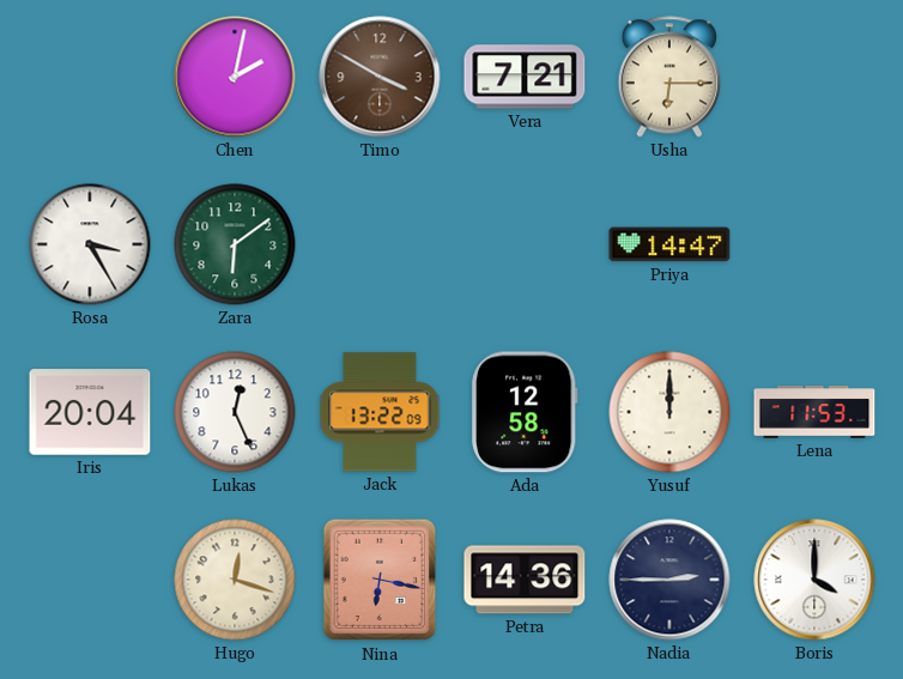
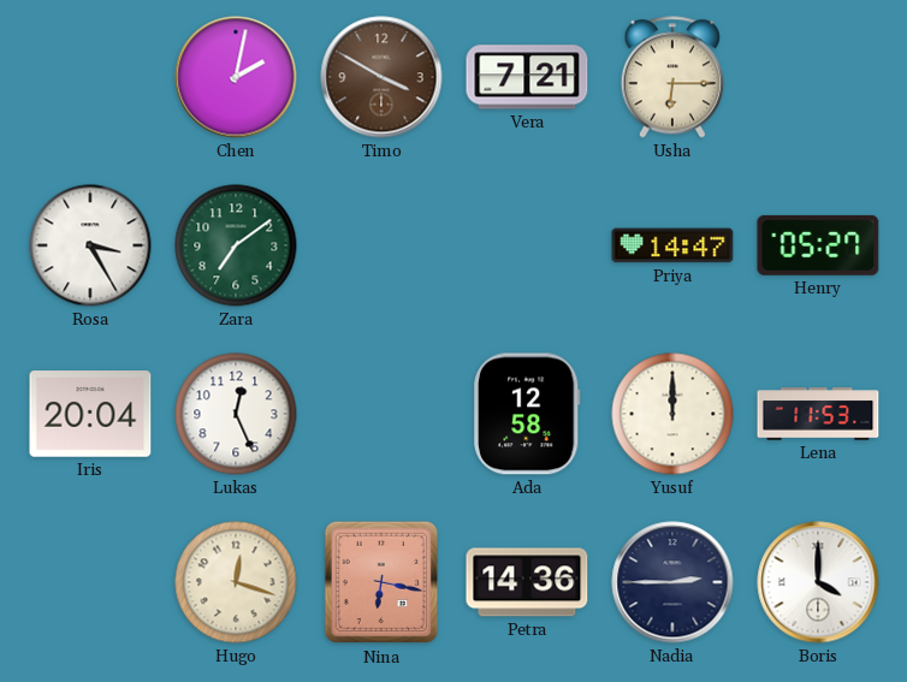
Zara: 6:09 -> 7:09 (236, 245)
Henry: none -> 05:27 (818, 245)
Jack: 13:22 -> none (380, 412)
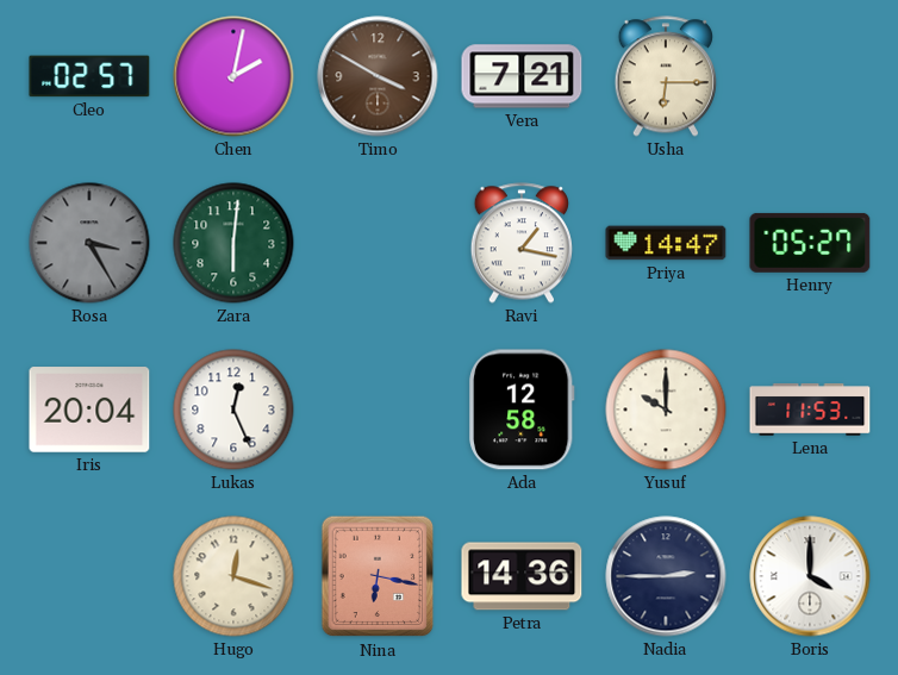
Cleo: none -> 02:57 (89, 76)
Rosa dial: white -> grey (89, 243)
Zara: 7:09 -> 6:01 (233, 243)
Ravi: none -> 1:17 (520, 243)
Yusuf: 12:00 -> 10:00 (666, 410)
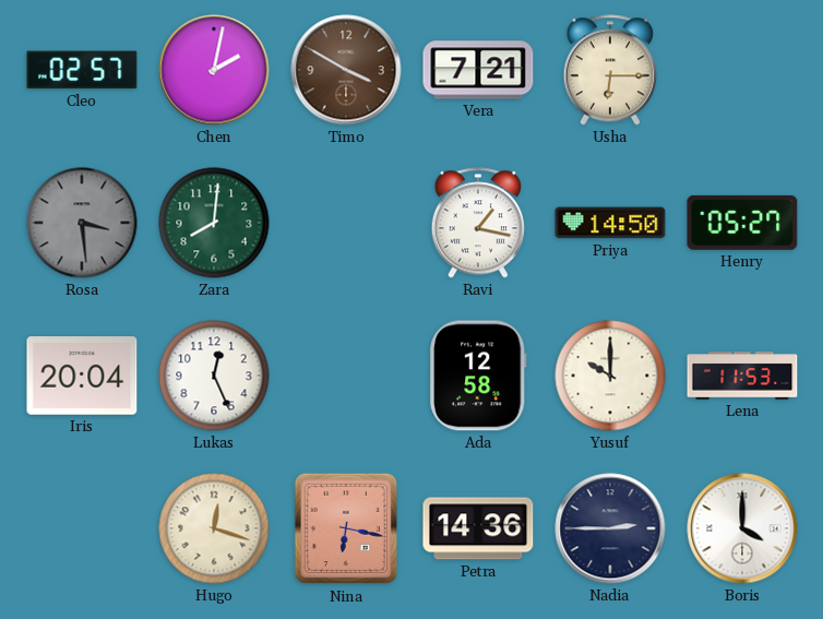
Rosa: 3:25 -> 3:29 (82, 223)
Zara: 6:01 -> 8:01 (214, 223)
Priya: 14:47 -> 14:50 (610, 223)
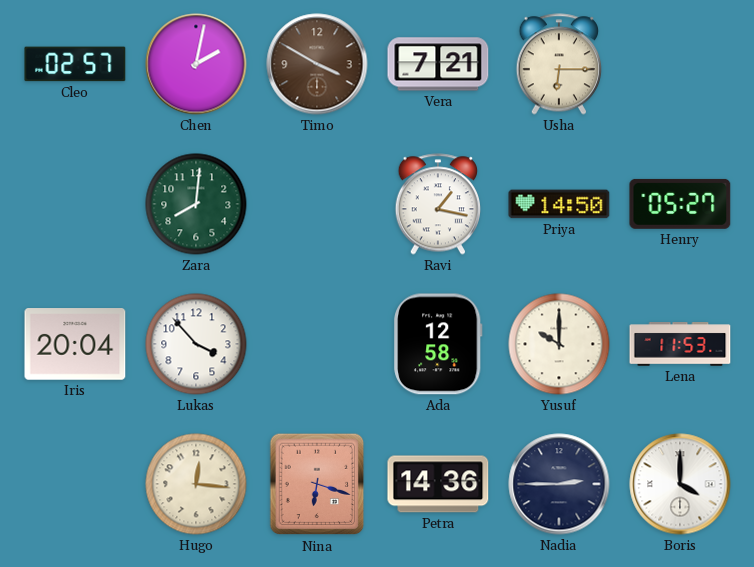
Rosa: 3:29 -> none (82, 223)
Lukas: 12:26 -> 3:53 (196, 344)
Hugo: 12:18 -> 12:16 (196, 484)
Nina: 6:17 -> 6:18 (317, 484)
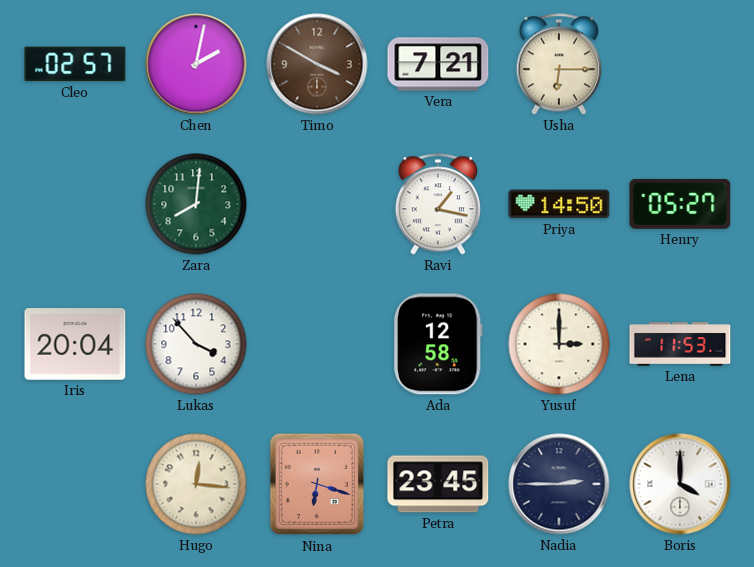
Yusuf: 10:00 -> 3:00 (559, 344)
Petra: 14:36 -> 23:45 (438, 484)
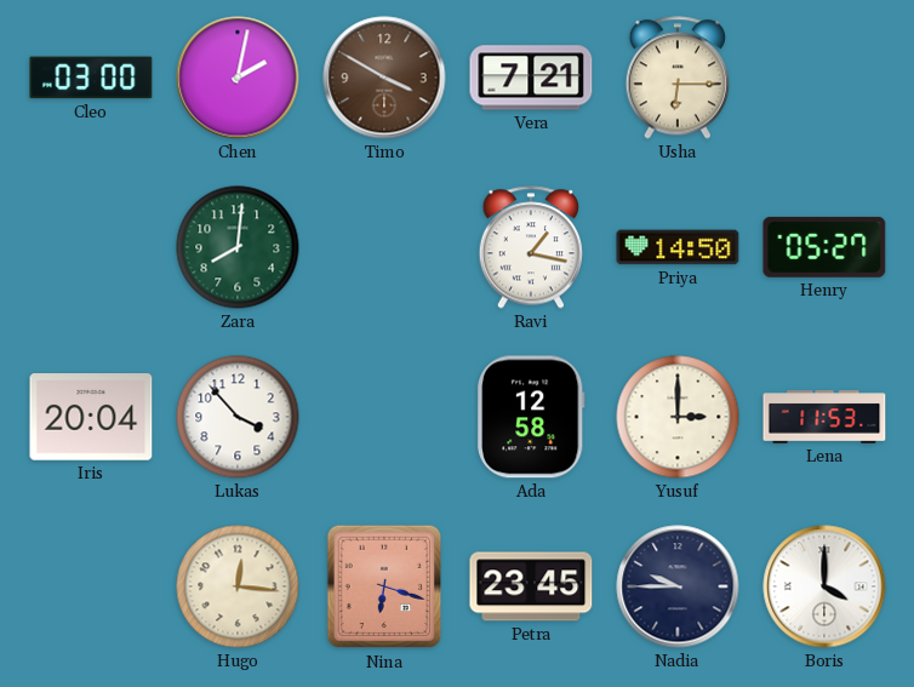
Cleo: 02:57 -> 03:00 (91, 78)
Nadia: 2:45 -> 9:45 (678, 586)
